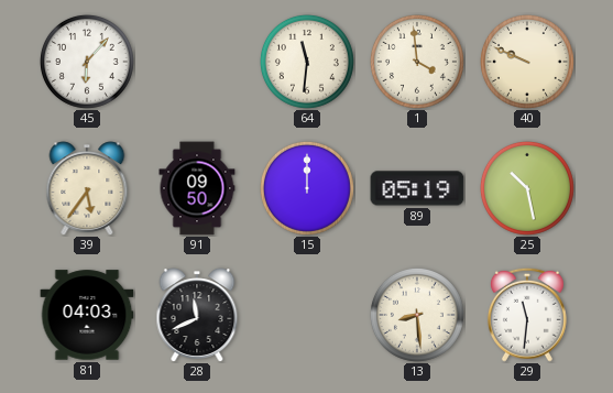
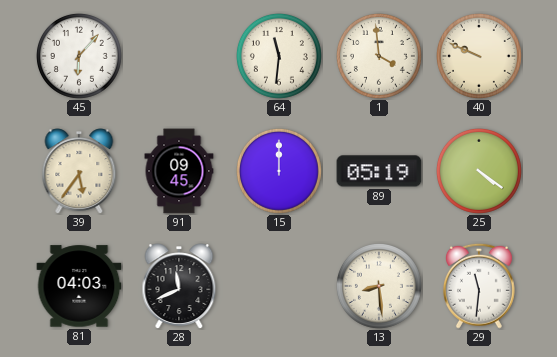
91: 09:50 -> 09:45 (179, 171)
25: 10:28 -> 4:21 (479, 171)
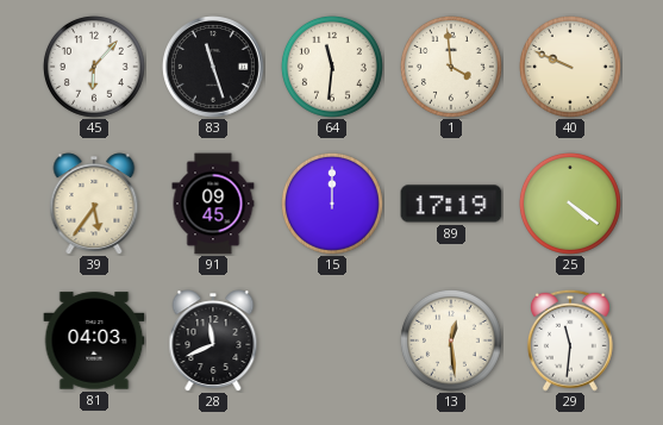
83: none -> 11:27 (214, 68)
89: 05:19 -> 17:19 (451, 204)
13: 8:29 -> 12:29 (451, 340)
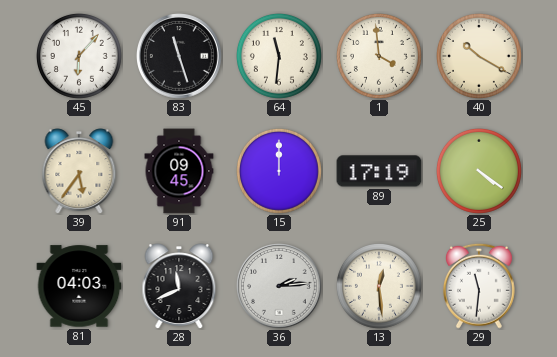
40: 9:49 -> 10:20 (479, 56)
36: none -> 2:14 (280, 287)
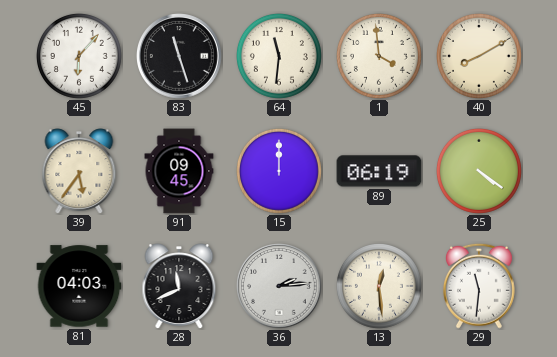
40: 10:20 -> 8:10 (479, 56)
89: 17:19 -> 06:19 (379, 171)
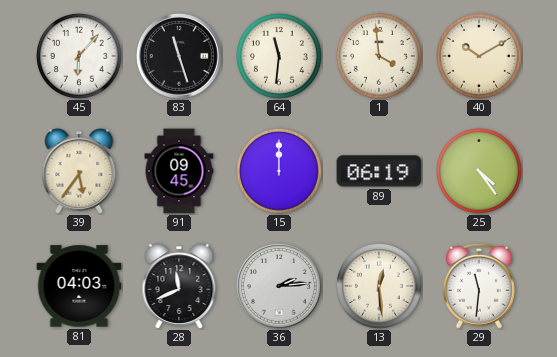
40: 8:10 -> 10:10 (479, 56)
25: 4:21 -> 4:24 (479, 171)
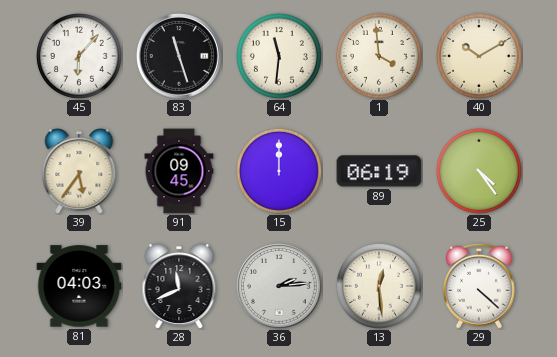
29: 11:31 -> 4:22 (479, 286)
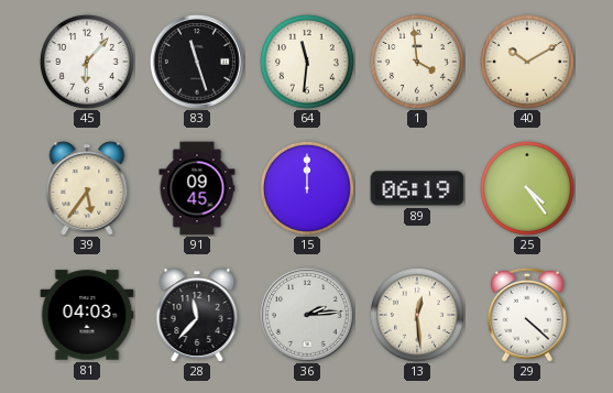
28: 11:41 -> 11:37 (197, 315)
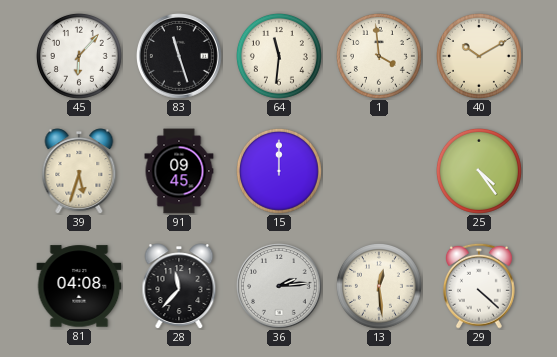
39: 5:36 -> 5:33 (79, 171)
89: 06:19 -> none (417, 188)
81: 04:03 -> 04:08 (79, 286)
